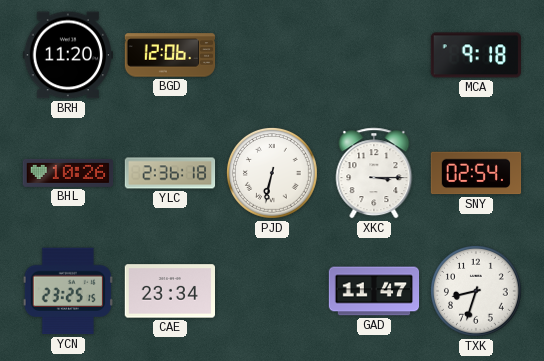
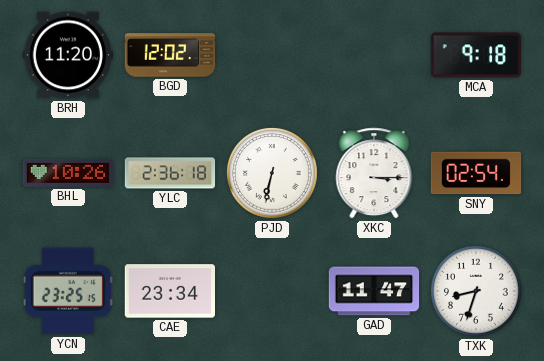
BGD: 12:06 -> 12:02 (170, 55)
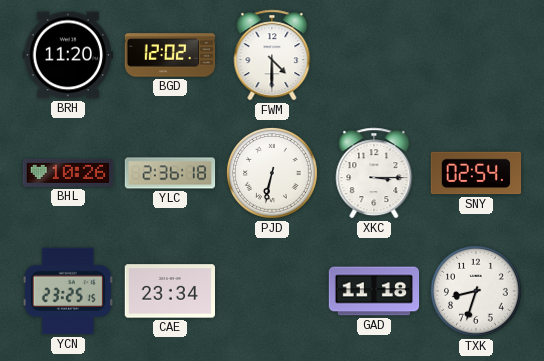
FWM: none -> 4:30 (272, 55)
MCA: 9:18 -> none (475, 55)
GAD: 11:47 -> 11:18 (374, 291)
